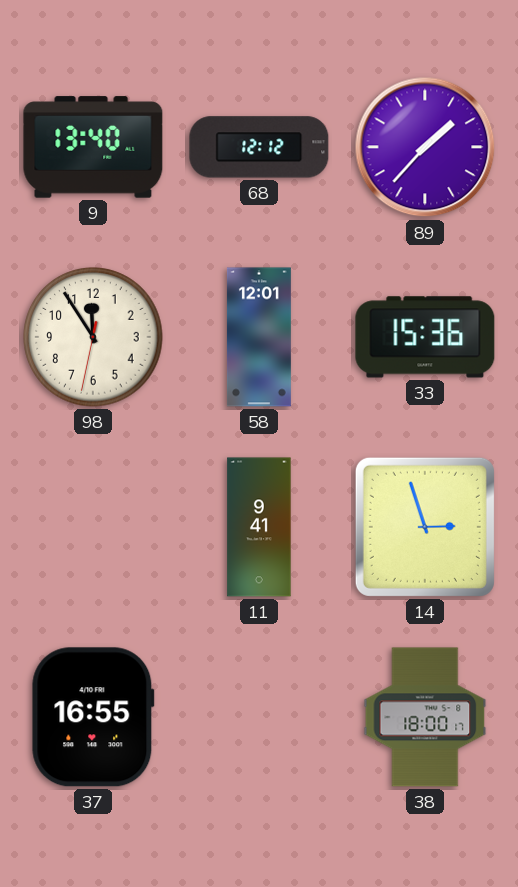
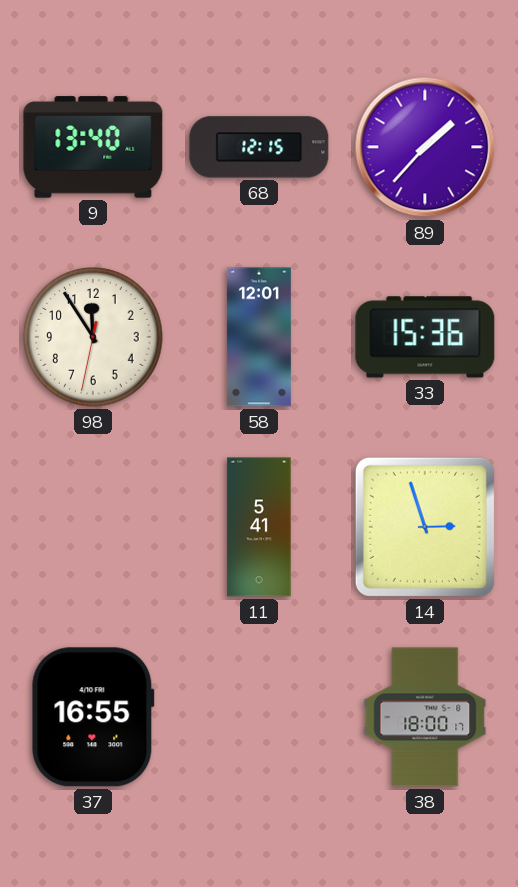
68: 12:12 -> 12:15 (259, 147)
11: 9:41 -> 5:41 (259, 527)
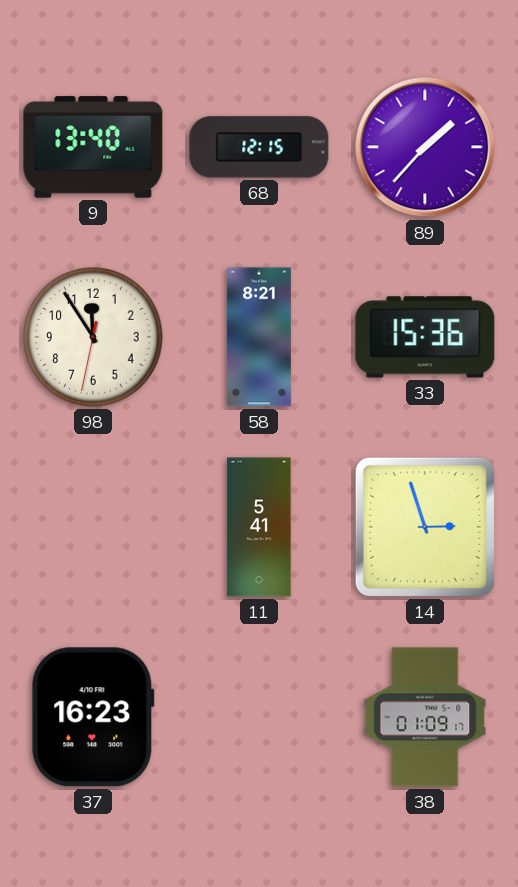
58: 12:01 -> 8:21 (259, 337)
37: 16:55 -> 16:23 (93, 717)
38: 18:00 -> 01:09 (425, 717)
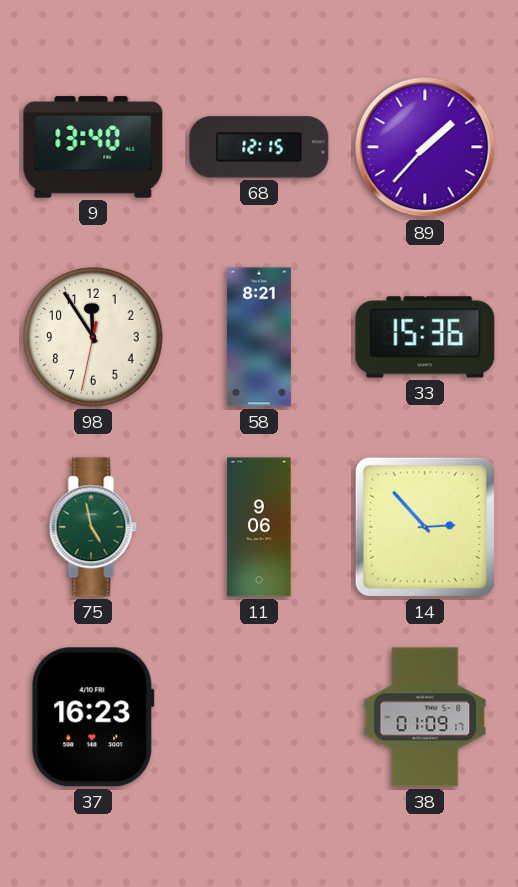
75: none -> 4:58 (93, 527)
11: 5:41 -> 9:06 (259, 527)
14: 2:57 -> 2:53 (425, 527)
